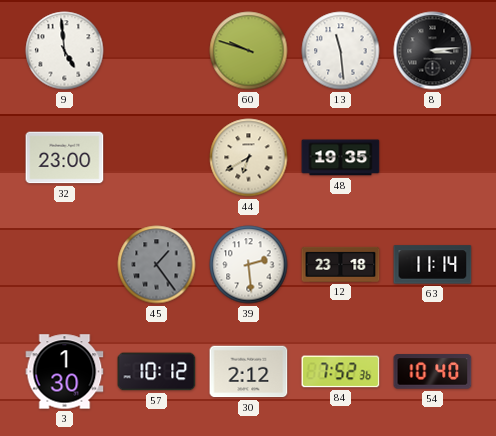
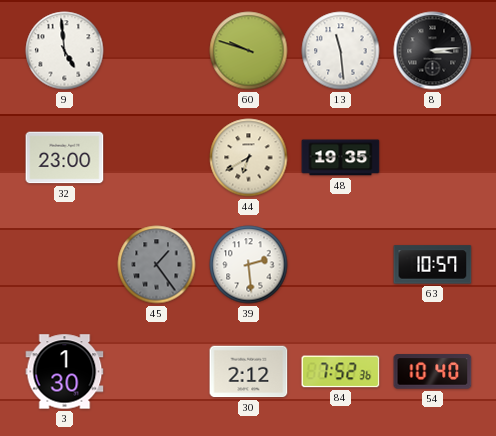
12: 23:18 -> none (341, 264)
63: 11:14 -> 10:57 (433, 265)
57: 10:12 -> none (157, 372)
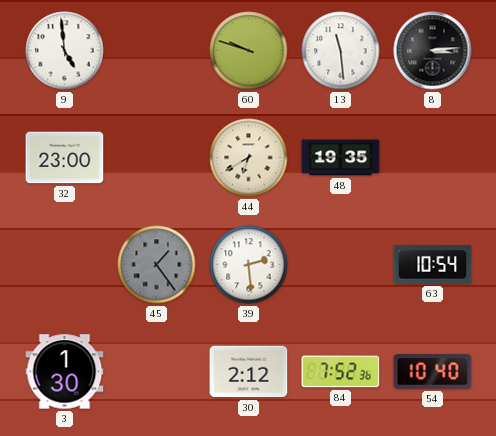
63: 10:57 -> 10:54 (433, 265)
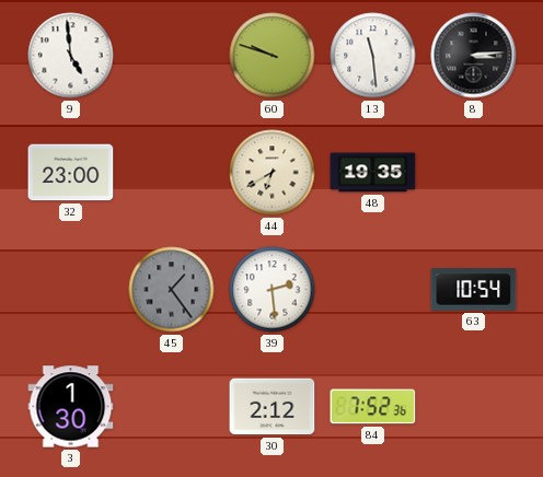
54: 10:40 -> none (433, 372)
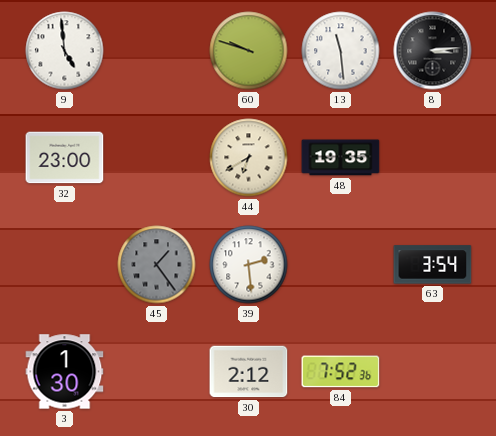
63: 10:54 -> 3:54 (433, 265)
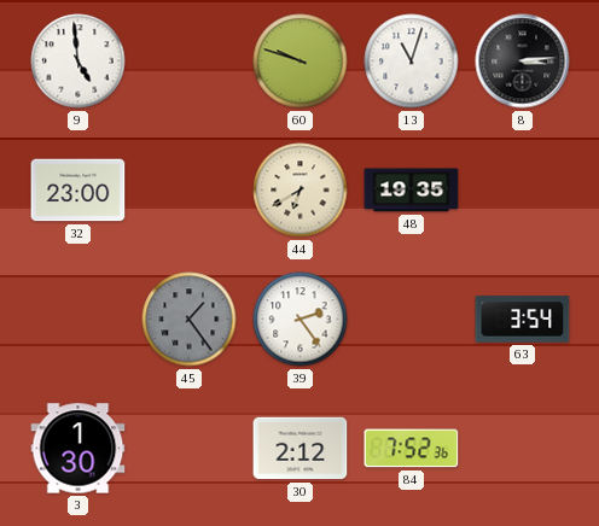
13: 11:29 -> 11:03 (412, 62)
39: 2:29 -> 2:24 (301, 320)
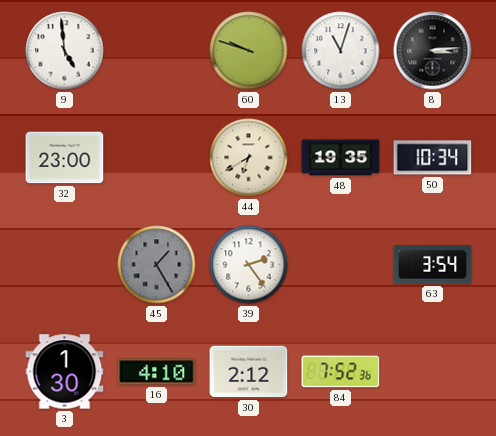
50: none -> 10:34 (433, 158)
45: 1:24 -> 1:25 (157, 265)
16: none -> 4:10 (157, 372)
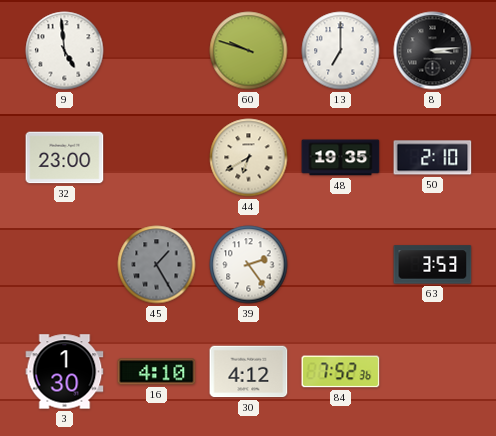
13: 11:03 -> 7:00 (341, 51)
50: 10:34 -> 2:10 (433, 158)
63: 3:54 -> 3:53 (433, 265)
30: 2:12 -> 4:12 (249, 372)
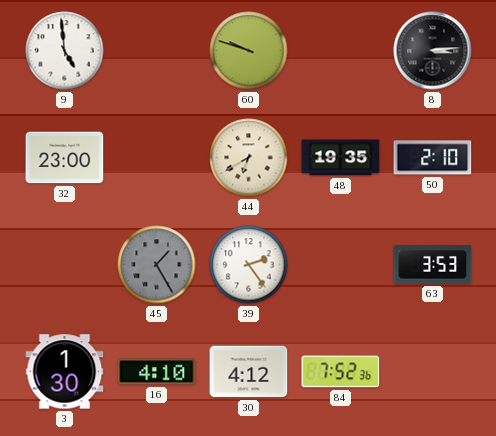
13: 7:00 -> none (341, 51)
